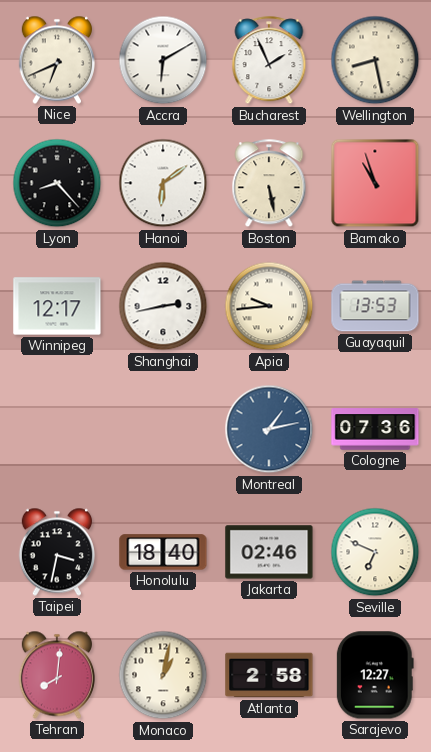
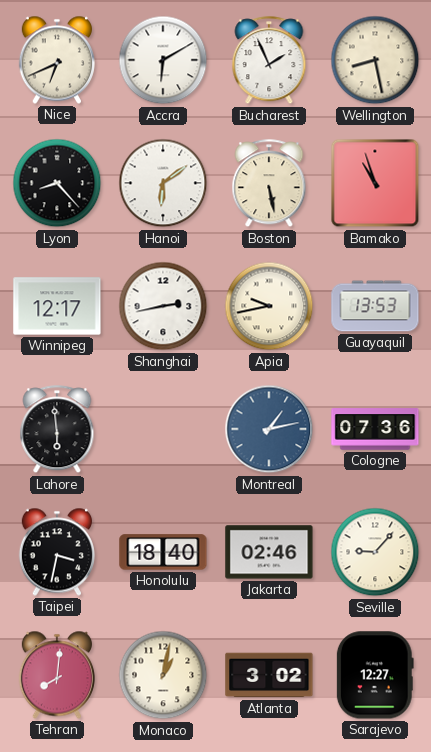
Apia: 9:44 -> 9:43 (269, 306)
Lahore: none -> 5:59 (57, 430)
Seville: 6:49 -> 9:07 (375, 552)
Atlanta: 2:58 -> 3:02 (269, 675)
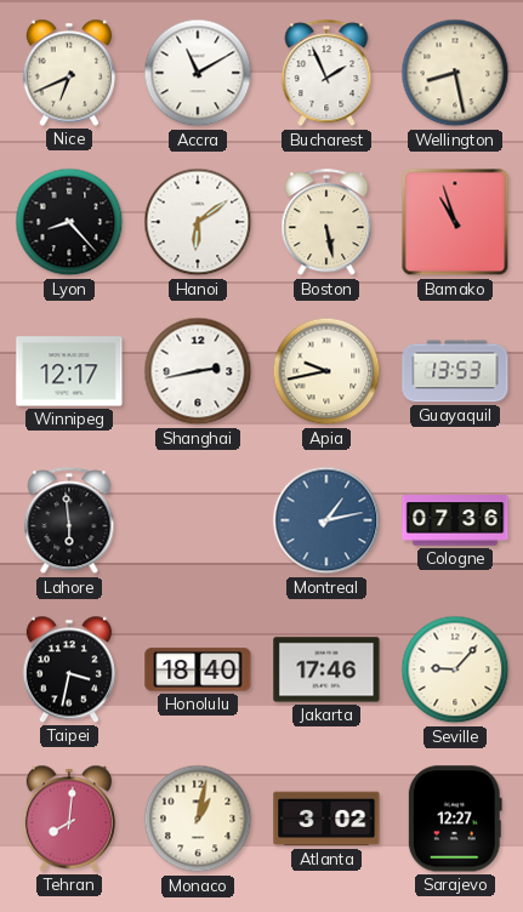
Accra: 6:10 -> 11:10 (198, 73)
Jakarta: 02:46 -> 17:46 (326, 669)
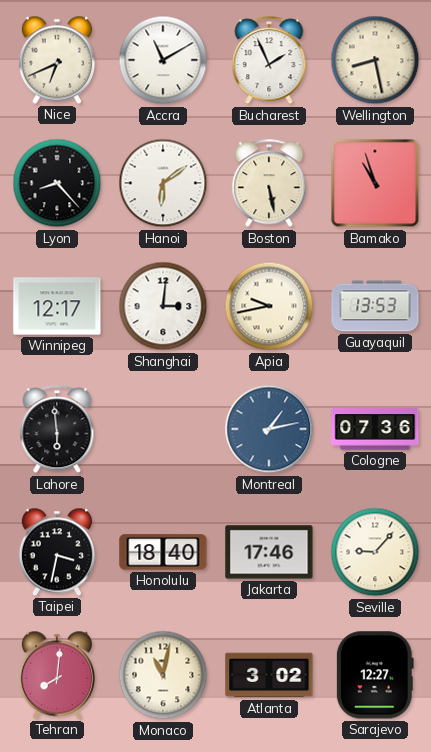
Shanghai: 2:43 -> 3:01 (163, 306)
Monaco: 1:02 -> 11:02 (163, 675)
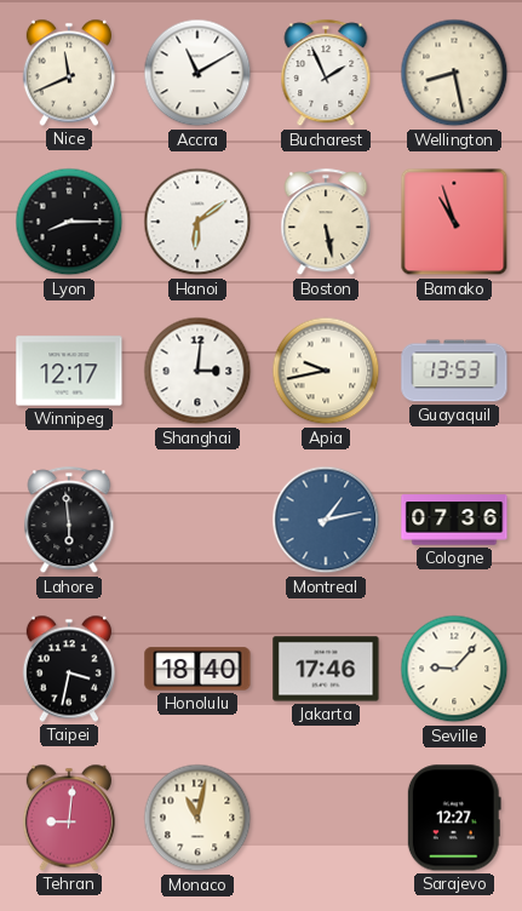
Nice: 6:41 -> 11:41 (69, 73)
Lyon: 8:23 -> 8:15 (69, 222)
Tehran: 8:01 -> 9:01 (69, 818)
Atlanta: 3:02 -> none (269, 675)
